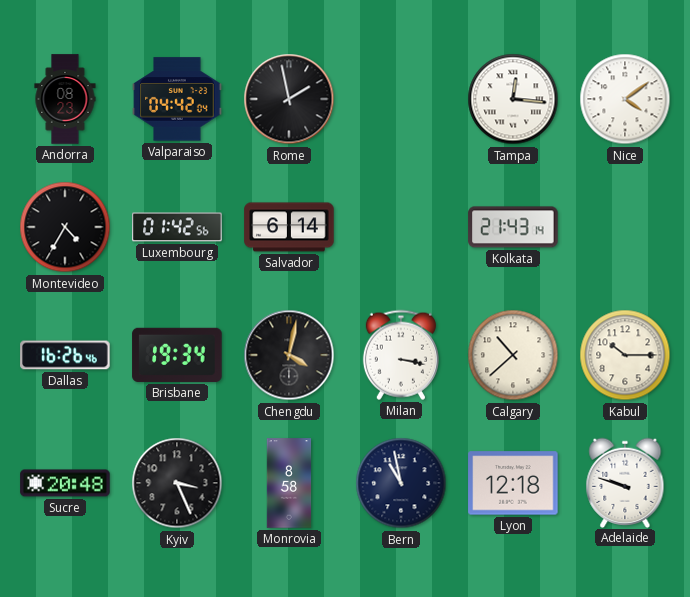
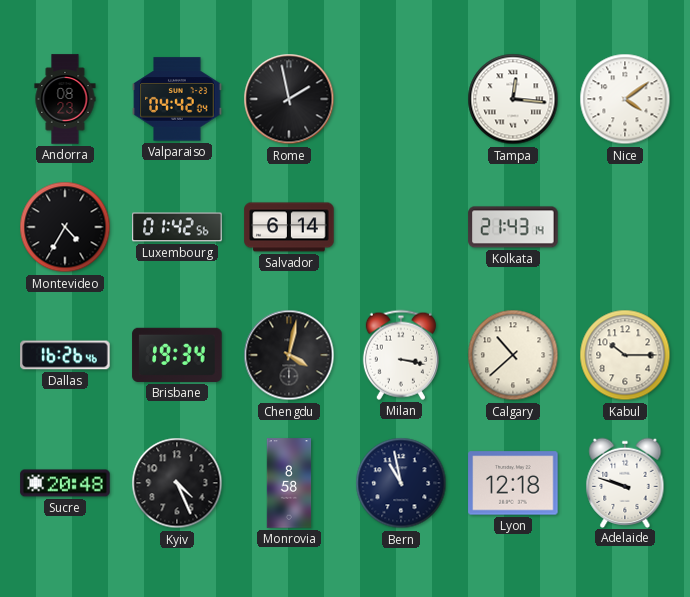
Kyiv: 3:26 -> 4:26 (177, 483)
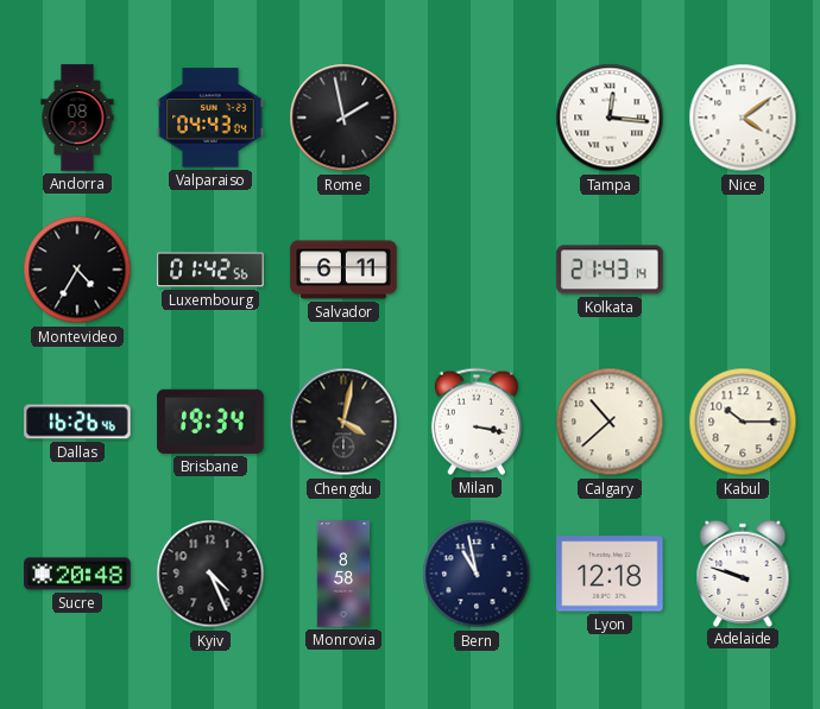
Valparaiso: 04:42 -> 04:43 (210, 118)
Salvador: 6:14 -> 6:11 (343, 270)
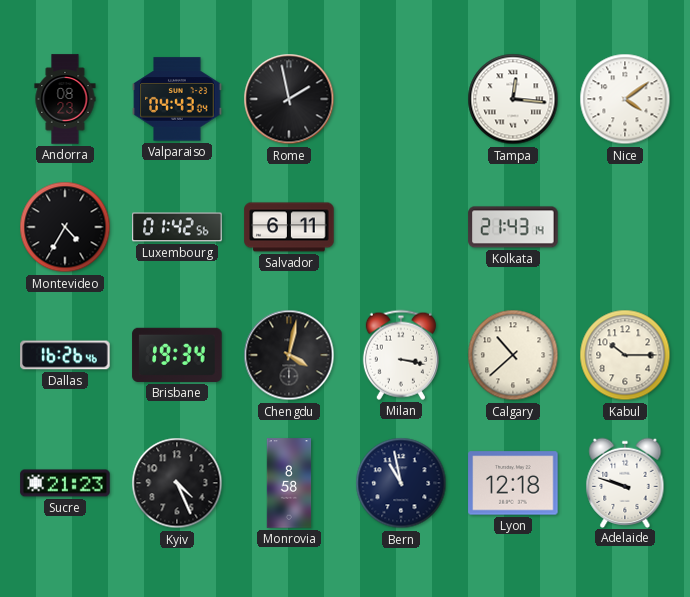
Sucre: 20:48 -> 21:23 (65, 483)
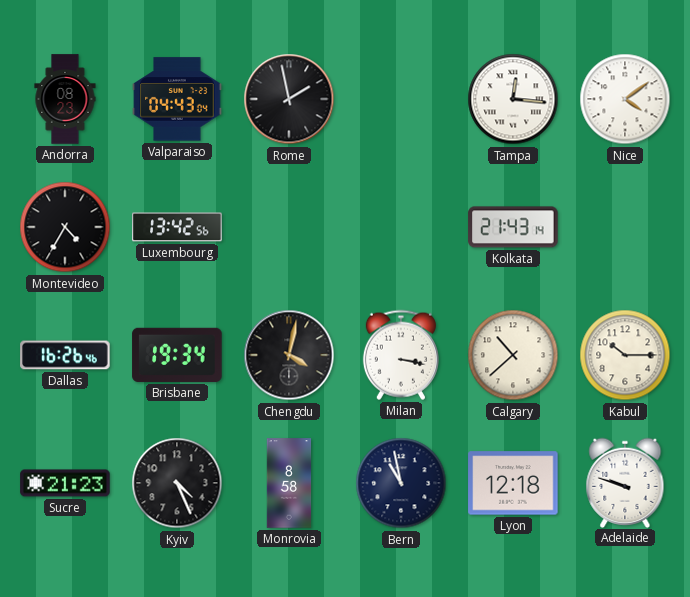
Luxembourg: 01:42 -> 13:42 (177, 227)
Salvador: 6:11 -> none (289, 227)
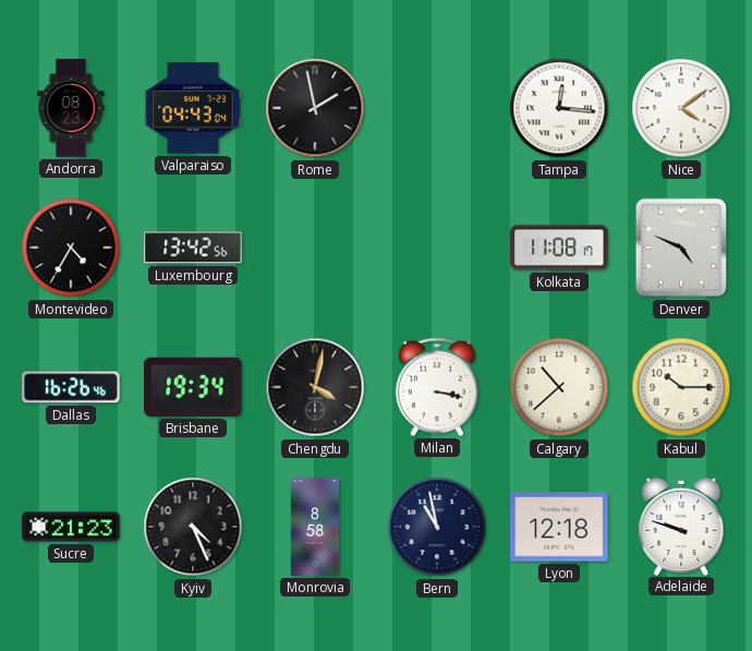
Kolkata: 21:43 -> 11:08 (559, 248)
Denver: none -> 4:49 (681, 248)
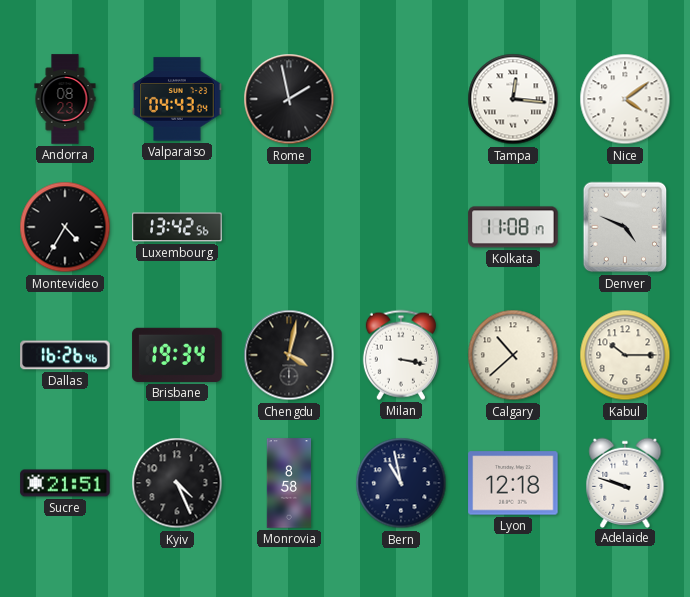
Sucre: 21:23 -> 21:51 (65, 483)
